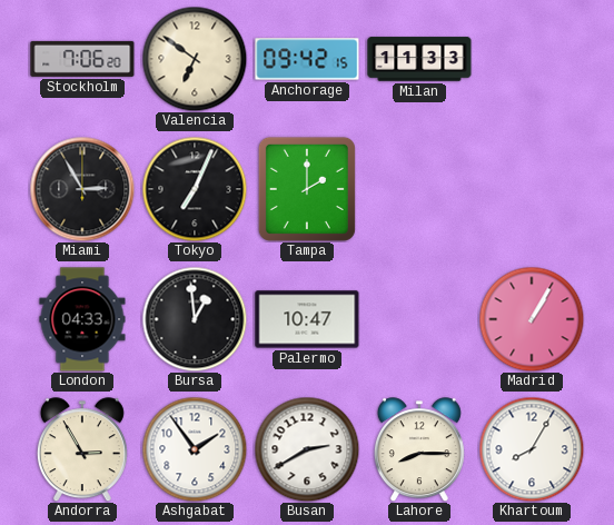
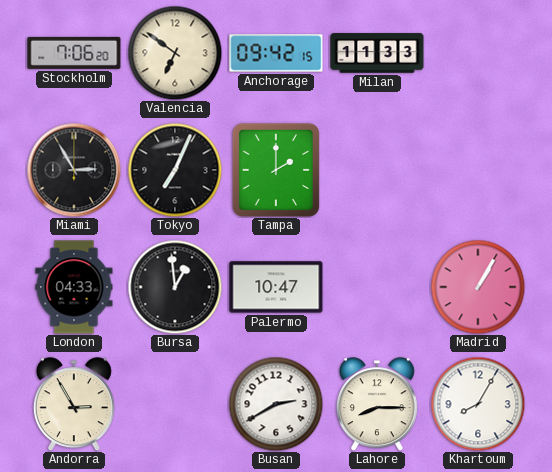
Ashgabat: 1:54 -> none (195, 449)
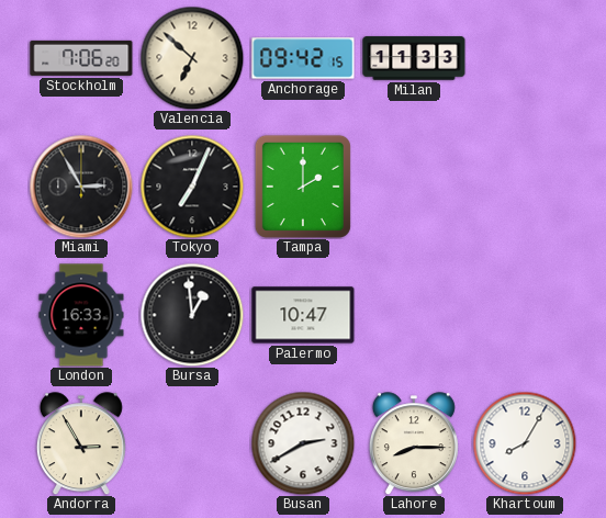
Valencia: 6:51 -> 6:52 (192, 58)
London: 04:33 -> 16:33 (81, 315)
Madrid: 1:05 -> none (478, 287)
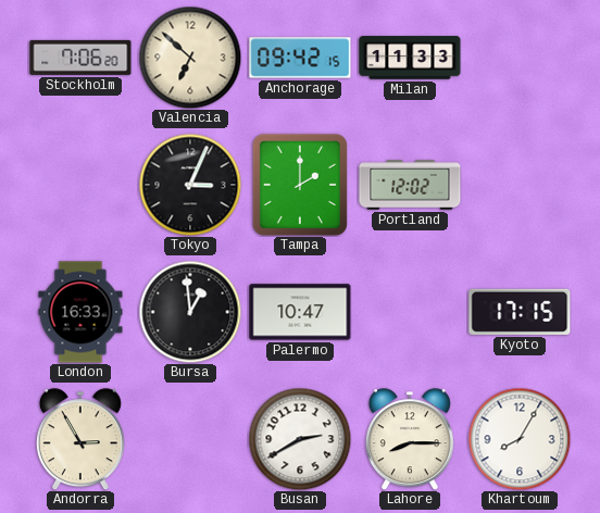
Miami: 2:55 -> none (81, 187)
Tokyo: 7:04 -> 3:04 (190, 185)
Portland: none -> 12:02 (410, 185)
Kyoto: none -> 17:15 (520, 312)
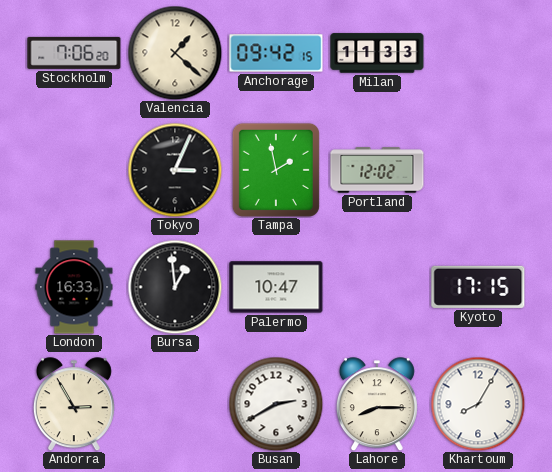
Valencia: 6:52 -> 1:22 (175, 53)
Tampa: 2:00 -> 1:58 (276, 170)
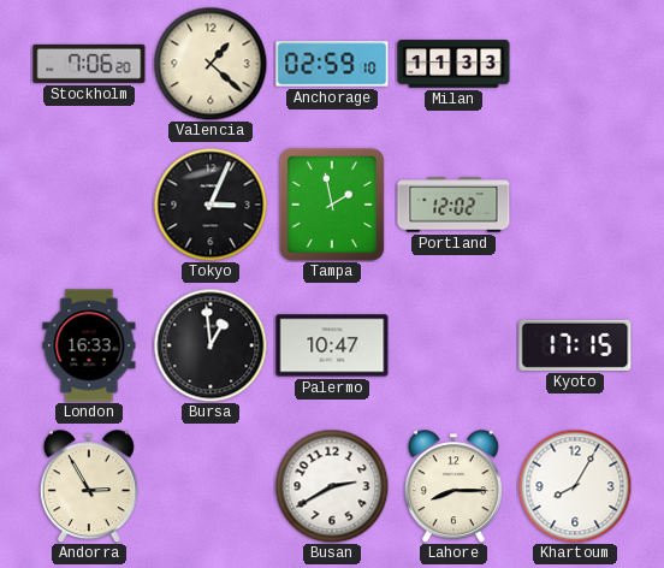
Anchorage: 09:42 -> 02:59 (332, 64)
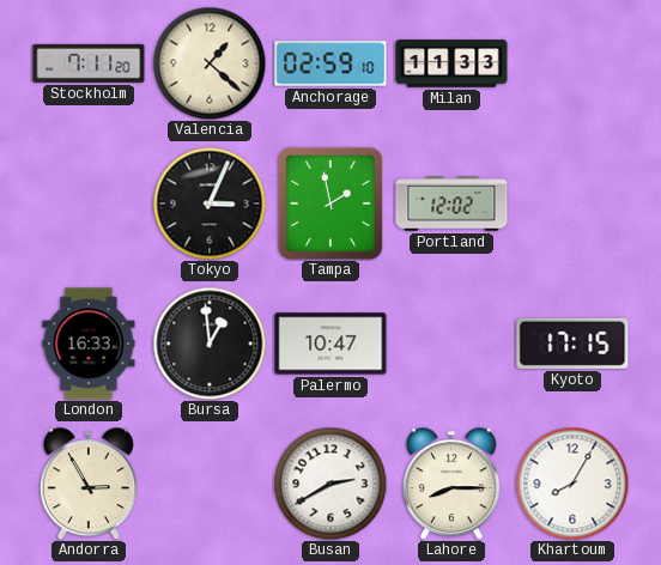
Stockholm: 7:06 -> 7:11 (89, 63)
